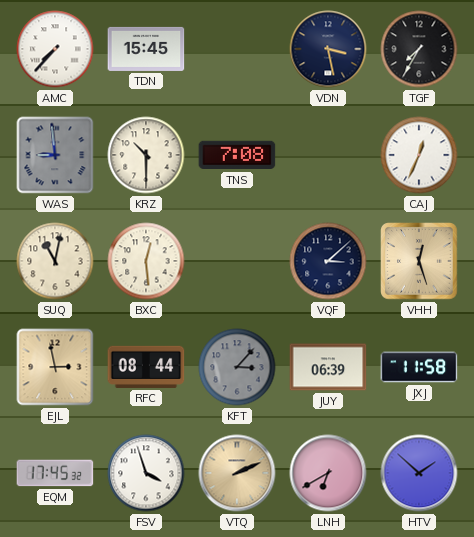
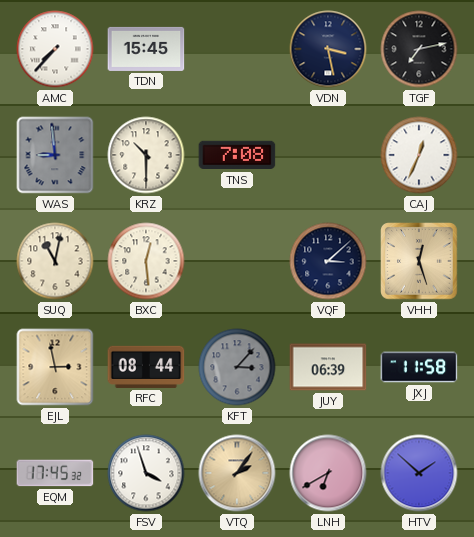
TGF: 7:35 -> 7:13 (419, 49)
VTQ: 2:11 -> 2:06 (237, 473)
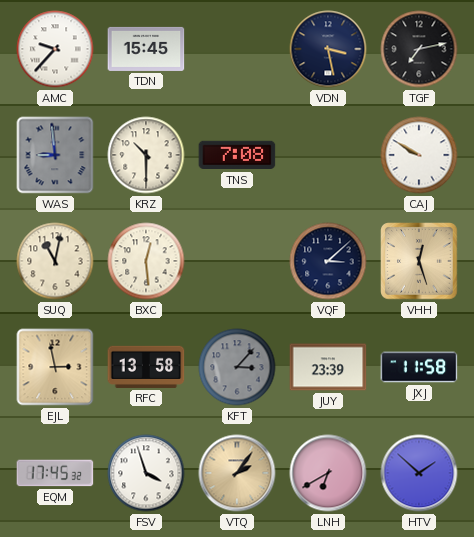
AMC: 7:37 -> 9:37 (55, 49)
CAJ: 12:34 -> 9:50 (419, 155)
RFC: 08:44 -> 13:58 (146, 367)
JUY: 06:39 -> 23:39 (328, 367)
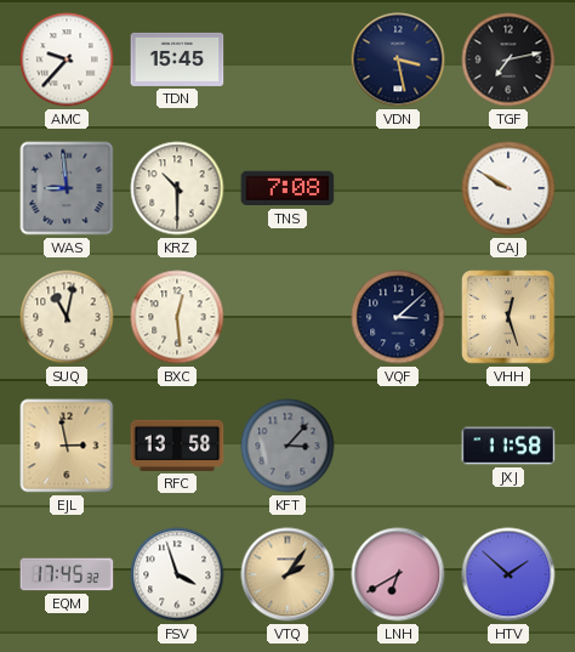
JUY: 23:39 -> none (328, 367)
